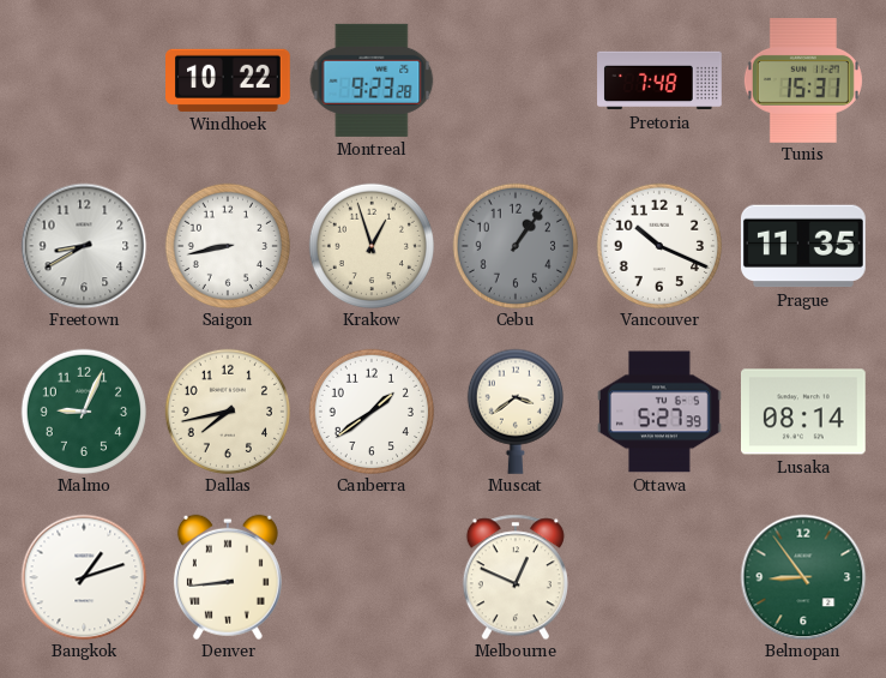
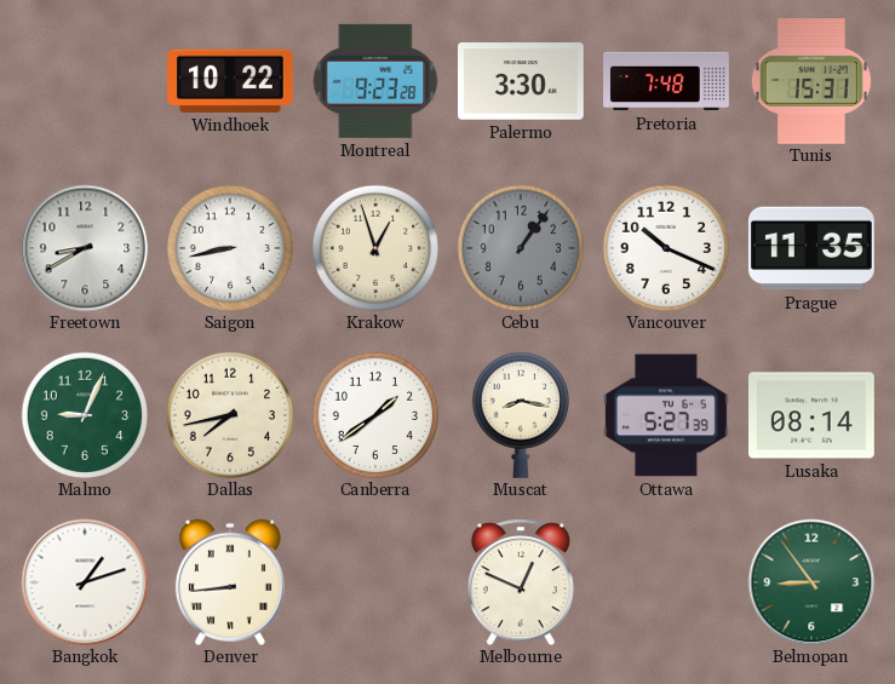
Palermo: none -> 3:30 (522, 81)
Muscat: 3:39 -> 8:17 (521, 415)
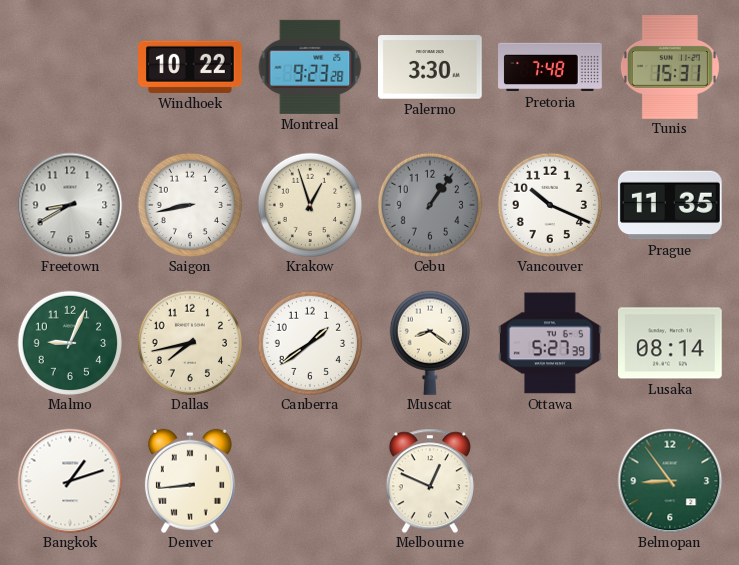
Muscat: 8:17 -> 8:21 (430, 343)
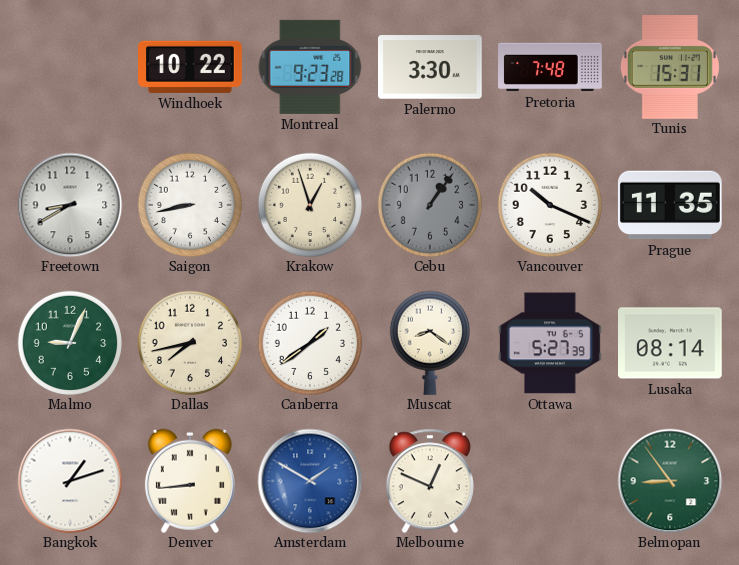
Amsterdam: none -> 1:50 (310, 481)
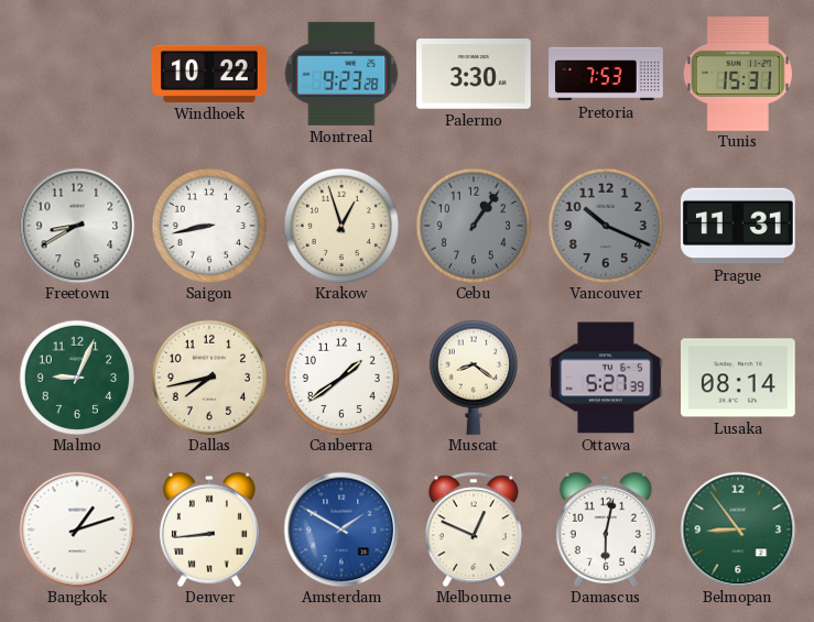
Pretoria: 7:48 -> 7:53 (606, 74)
Vancouver dial: white -> grey (605, 225)
Prague: 11:35 -> 11:31 (738, 226)
Damascus: none -> 6:02 (606, 530)
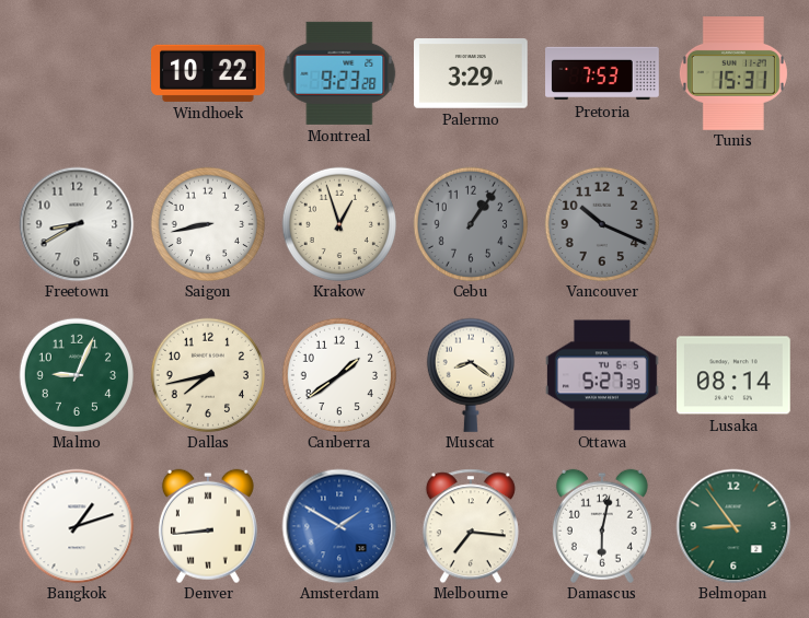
Palermo: 3:30 -> 3:29 (472, 73)
Prague: 11:31 -> none (738, 226)
Melbourne: 12:49 -> 7:16 (471, 526)
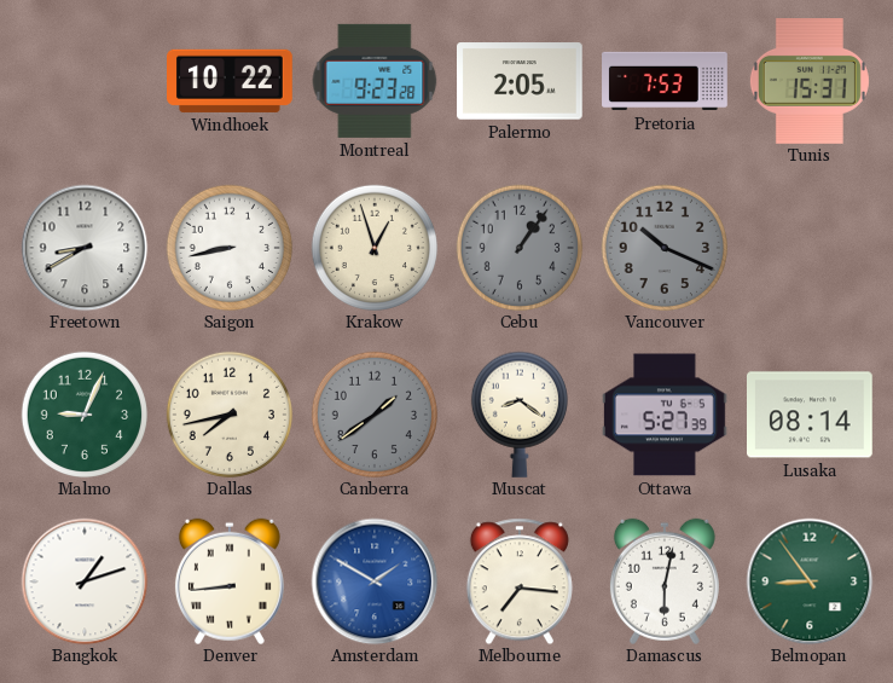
Palermo: 3:29 -> 2:05 (521, 81)
Canberra dial: white -> grey (373, 413)
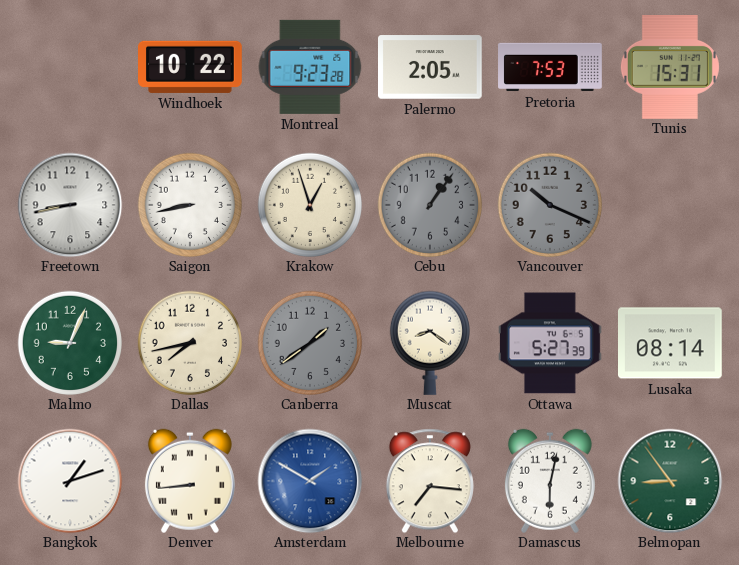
Freetown: 8:40 -> 8:43 (70, 205)
